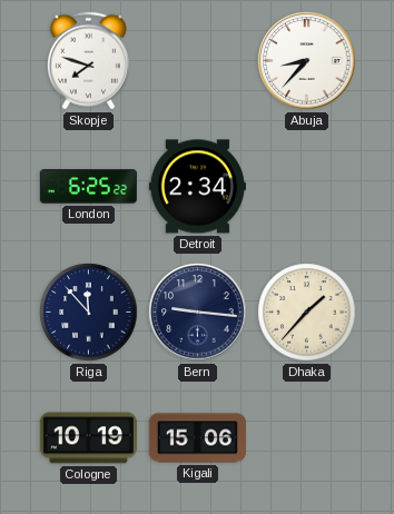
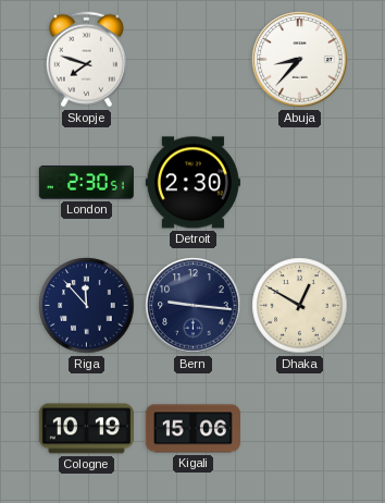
London: 6:25 -> 2:30 (86, 183)
Detroit: 2:34 -> 2:30 (192, 183)
Dhaka: 1:37 -> 12:50 (300, 306)
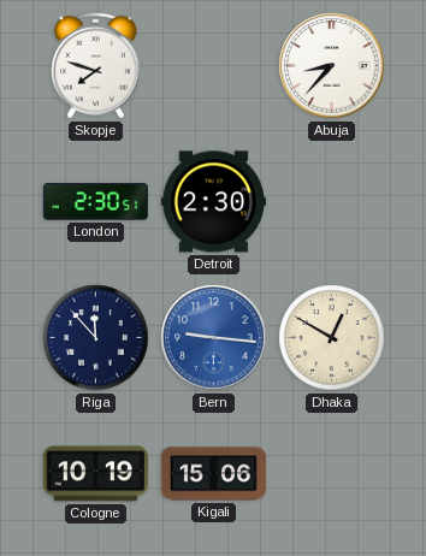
Bern dial: navy -> blue (214, 338)
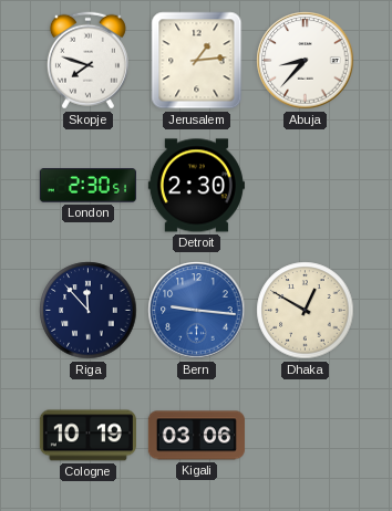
Jerusalem: none -> 1:14 (197, 61)
Kigali: 15:06 -> 03:06 (196, 436)
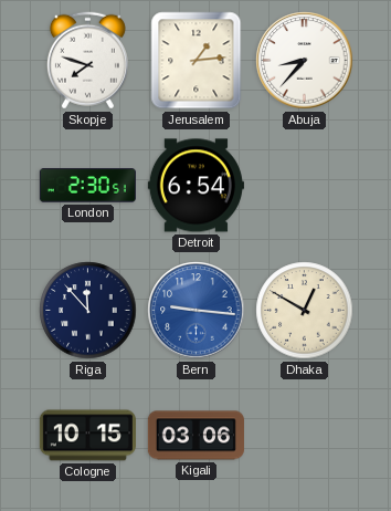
Detroit: 2:30 -> 6:54 (196, 186)
Cologne: 10:19 -> 10:15 (87, 436)
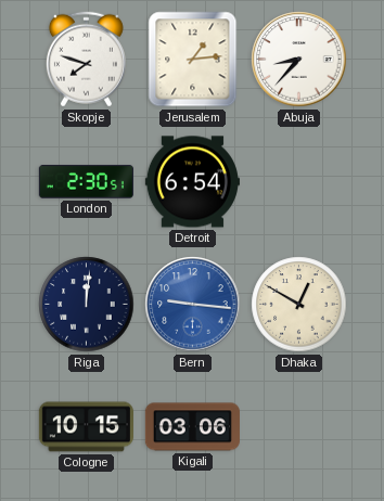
Riga: 11:53 -> 12:01 (87, 305)
